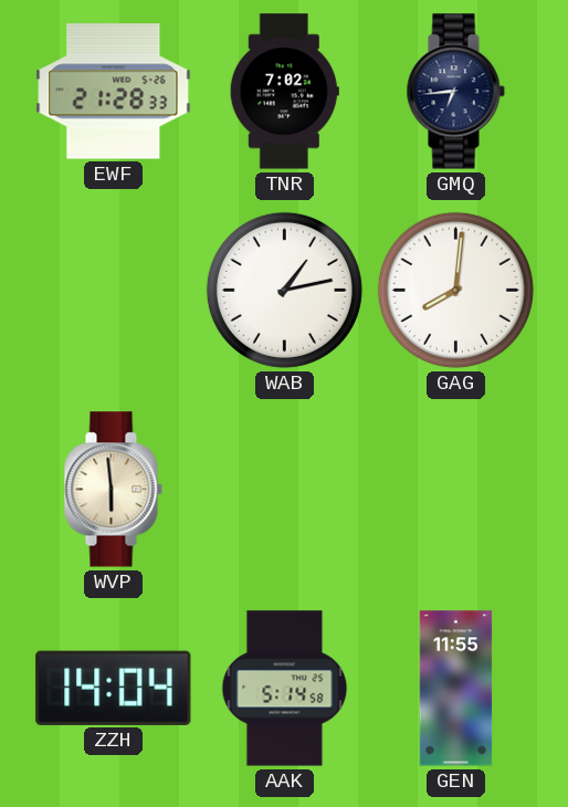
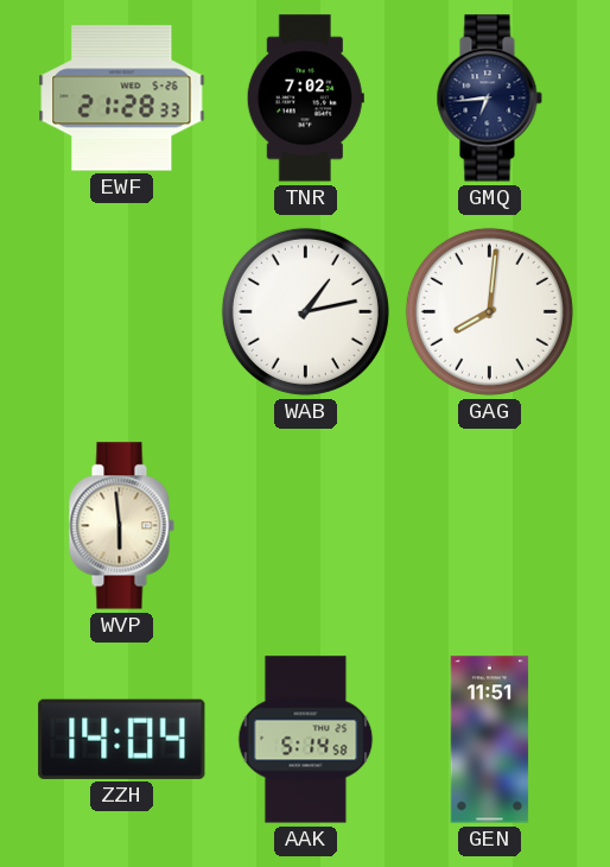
GEN: 11:55 -> 11:51 (490, 740)
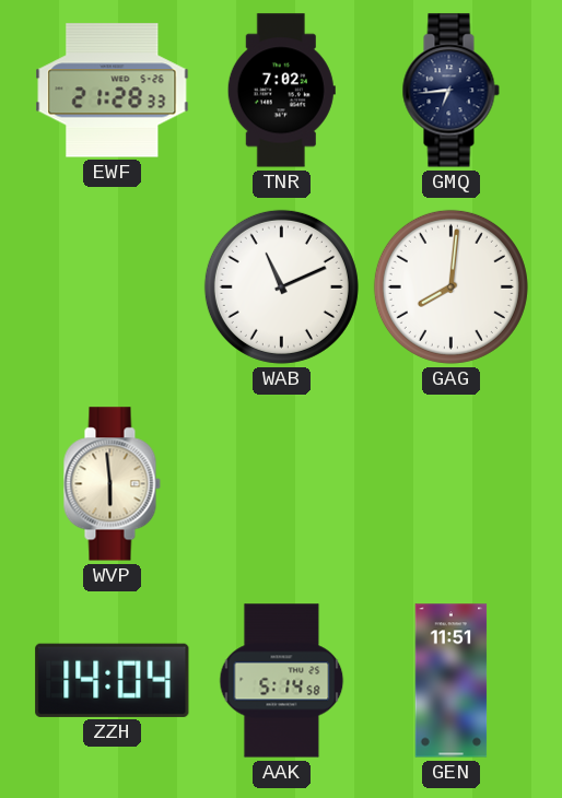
WAB: 1:13 -> 11:11 (281, 286)
